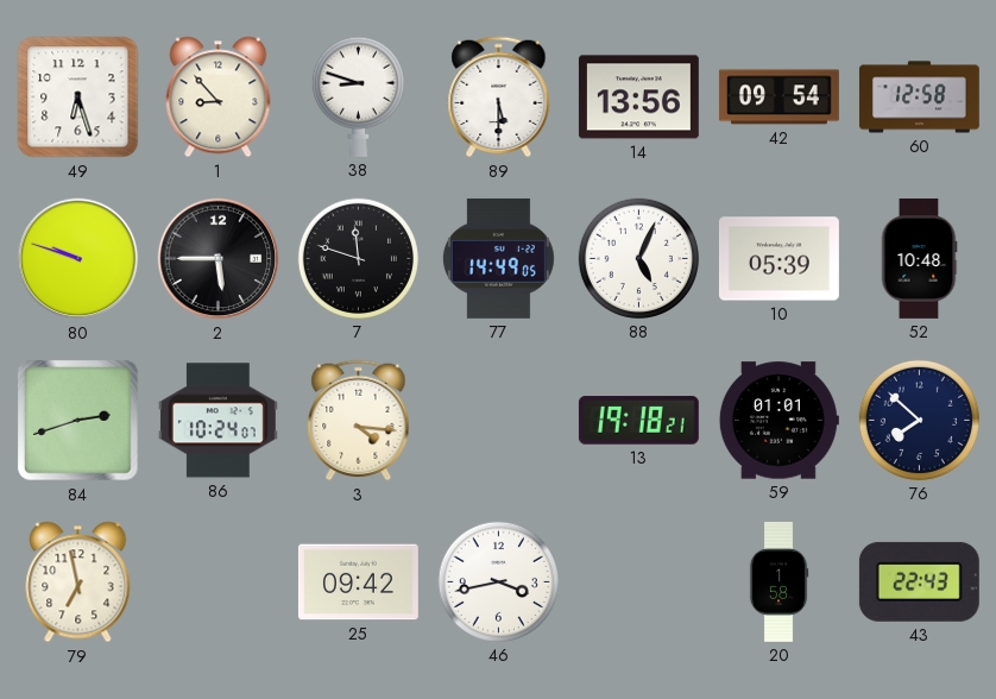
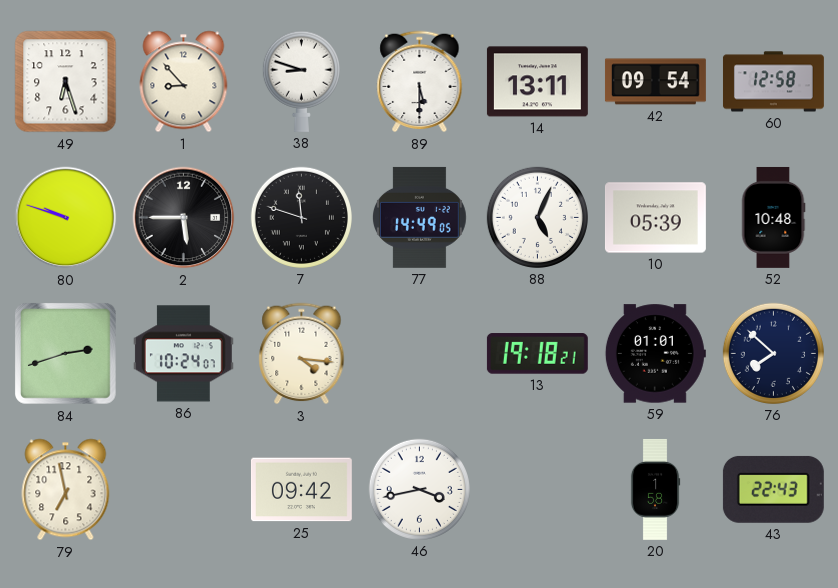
14: 13:56 -> 13:11 (537, 82)
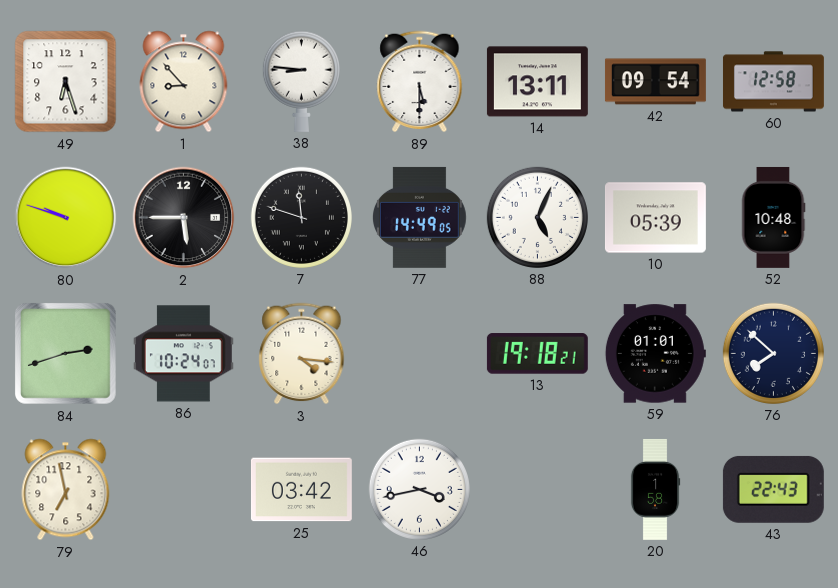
38: 8:48 -> 8:46 (301, 81)
25: 09:42 -> 03:42 (301, 490)
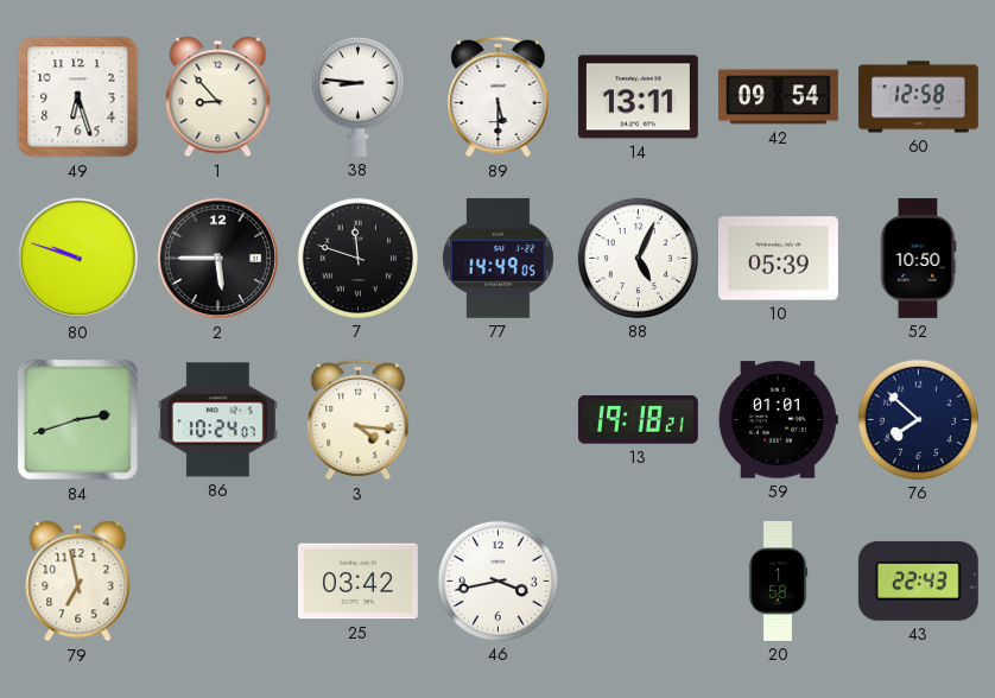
52: 10:48 -> 10:50 (918, 258)
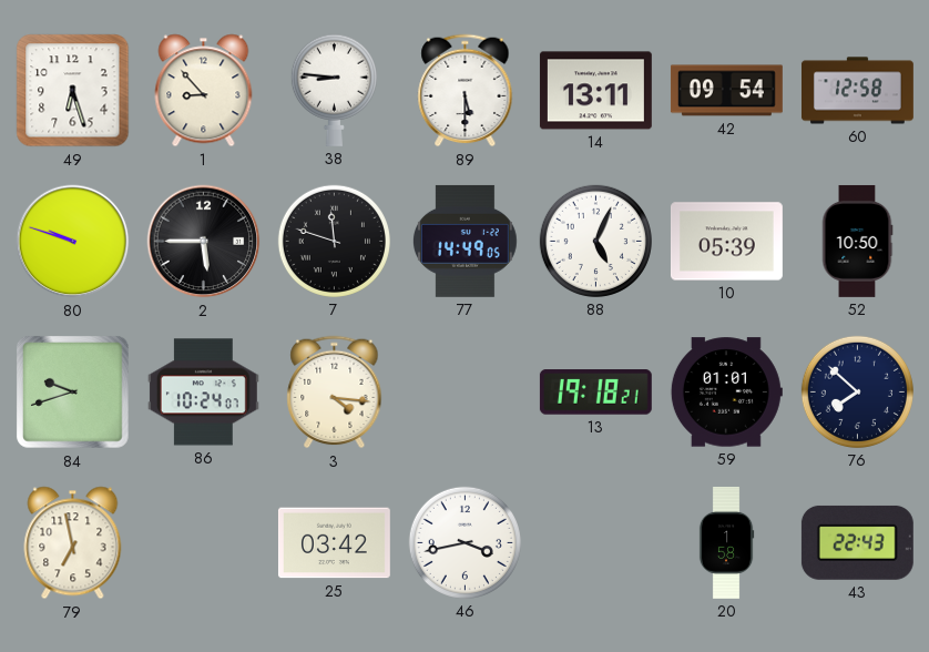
84: 2:42 -> 9:42 (73, 393)
